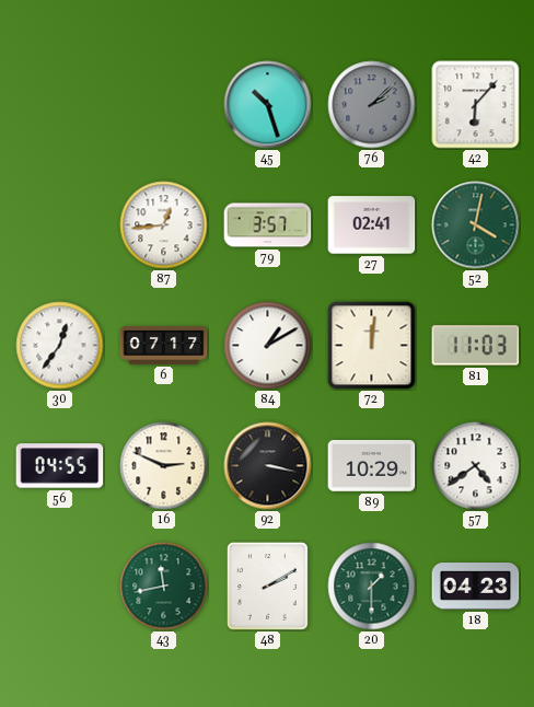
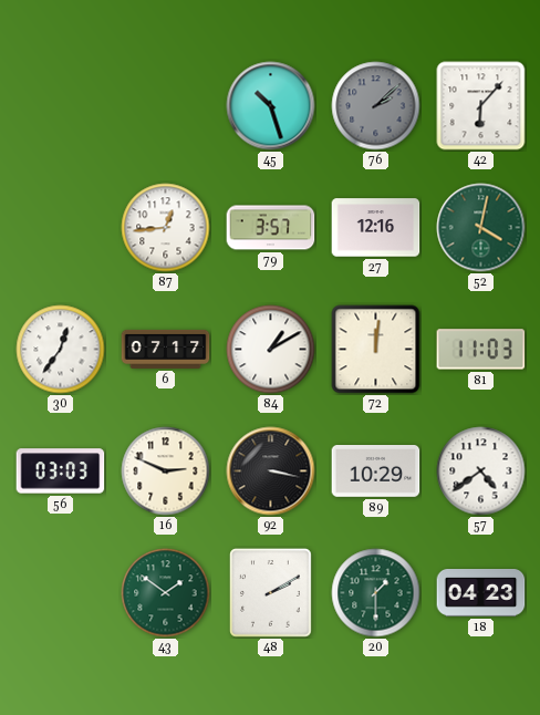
27: 02:41 -> 12:16 (376, 228)
56: 04:55 -> 03:03 (61, 472)
43: 11:43 -> 1:51 (166, 593)
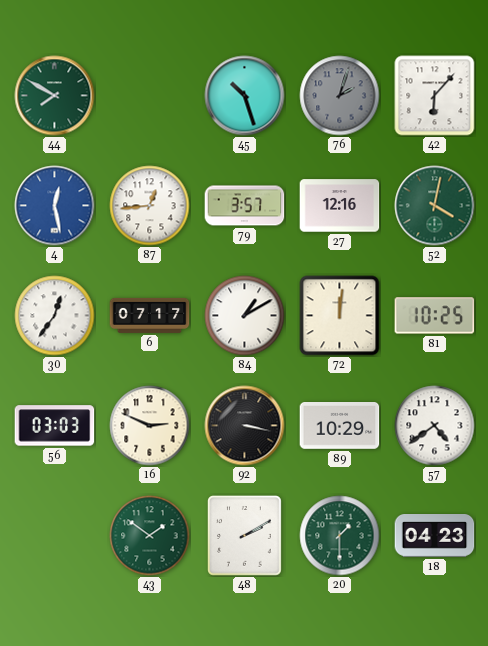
44: none -> 7:50 (55, 96)
76: 2:08 -> 2:03 (340, 96)
4: none -> 12:28 (55, 206)
81: 11:03 -> 10:25 (435, 316)
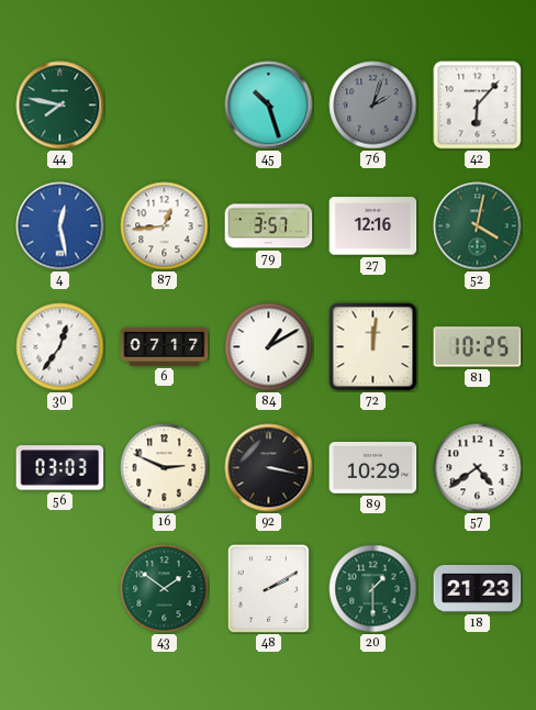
44: 7:50 -> 7:47 (60, 106)
18: 04:23 -> 21:23 (478, 589)
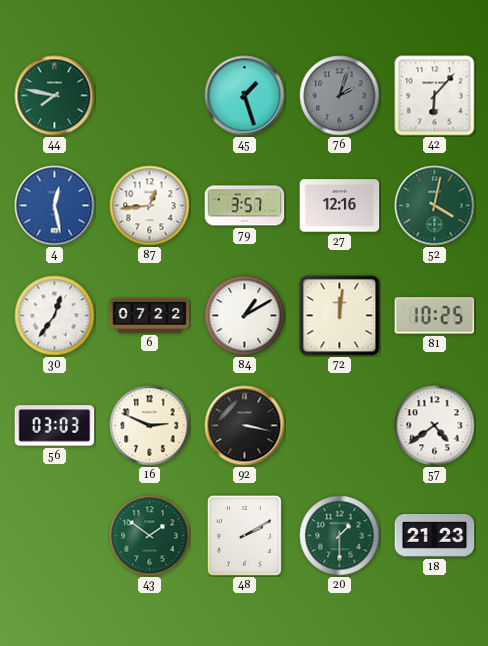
45: 10:27 -> 1:27 (245, 96)
6: 07:17 -> 07:22 (150, 315)
89: 10:29 -> none (373, 468)
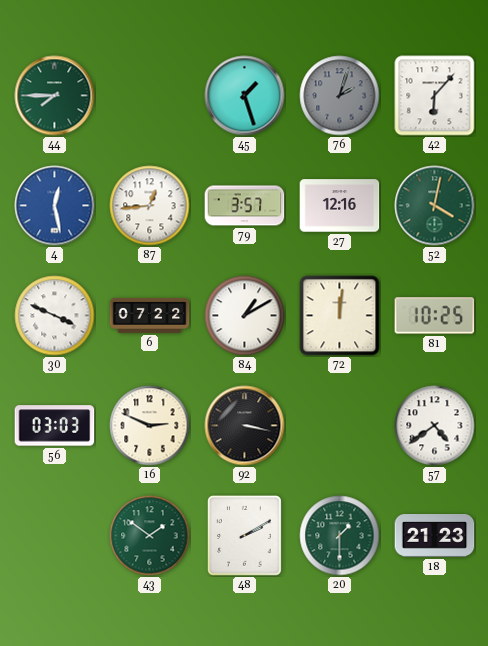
44: 7:47 -> 7:45 (55, 96)
30: 12:36 -> 3:49 (55, 316)
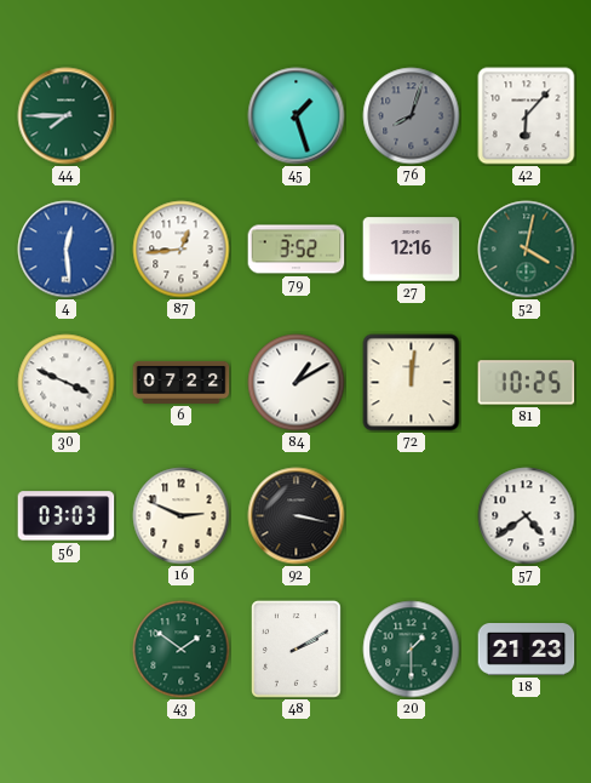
76: 2:03 -> 8:03 (412, 116)
4: 12:28 -> 12:29 (67, 250)
79: 3:57 -> 3:52 (297, 250)
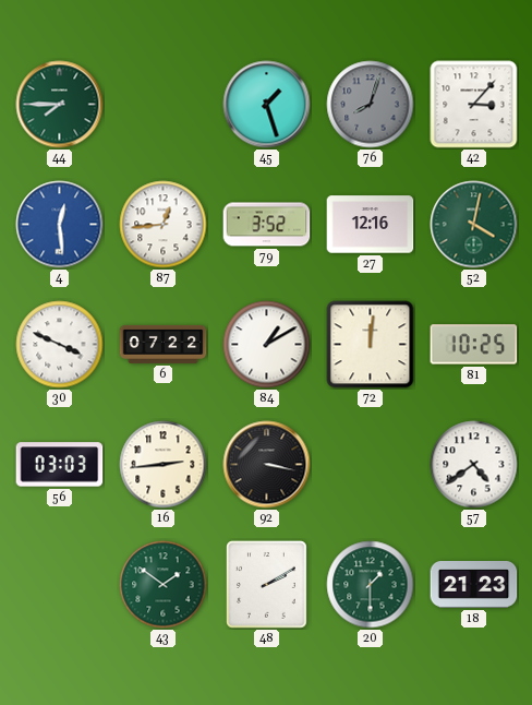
42: 6:07 -> 3:07 (474, 105)
16: 2:49 -> 2:44 (164, 465)
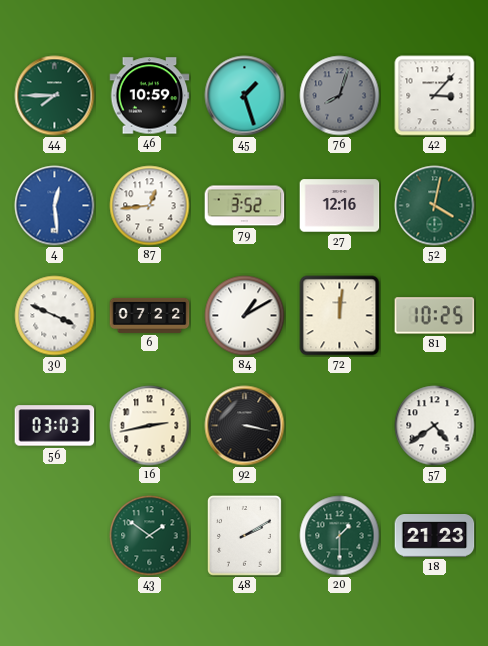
46: none -> 10:59 (150, 96)
16: 2:44 -> 2:43 (150, 426)
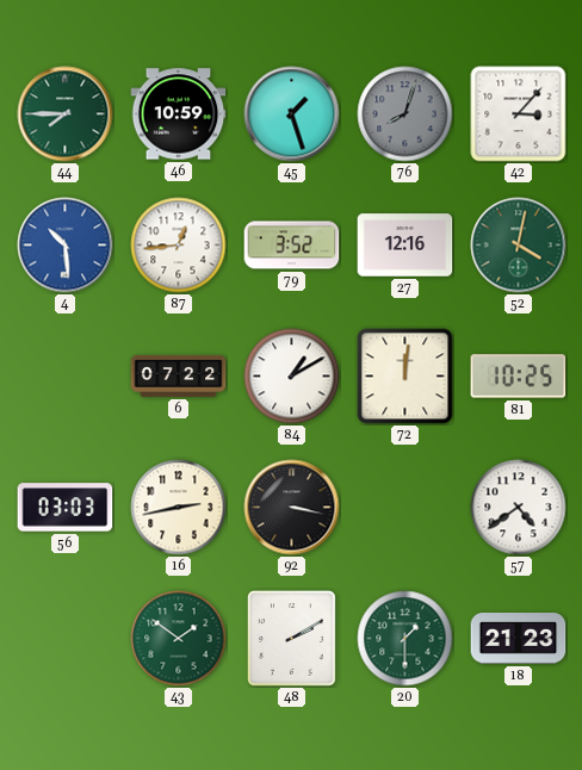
4: 12:29 -> 10:29 (66, 246)
30: 3:49 -> none (55, 316)
